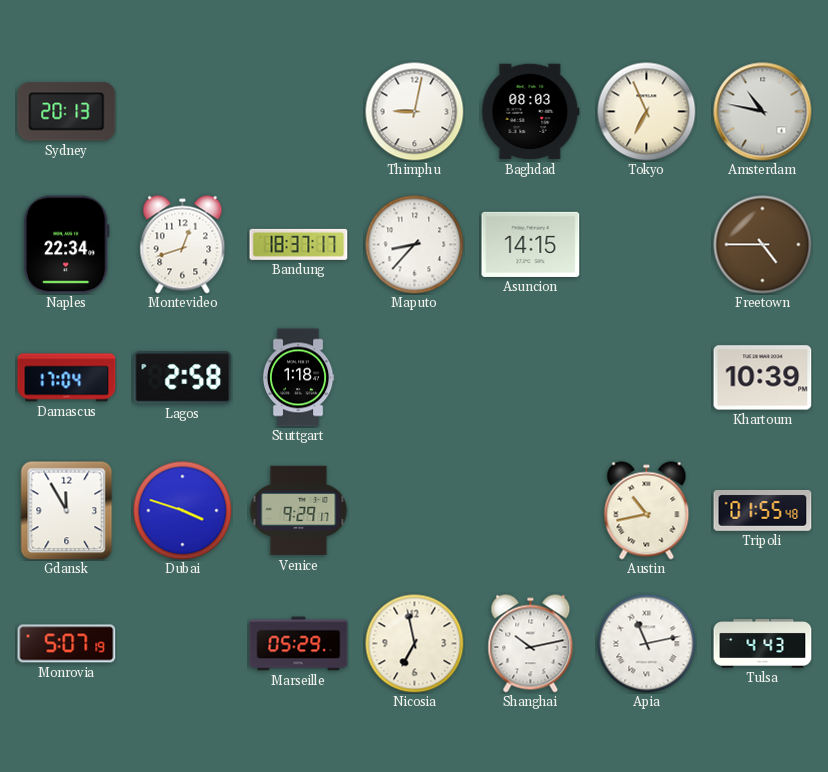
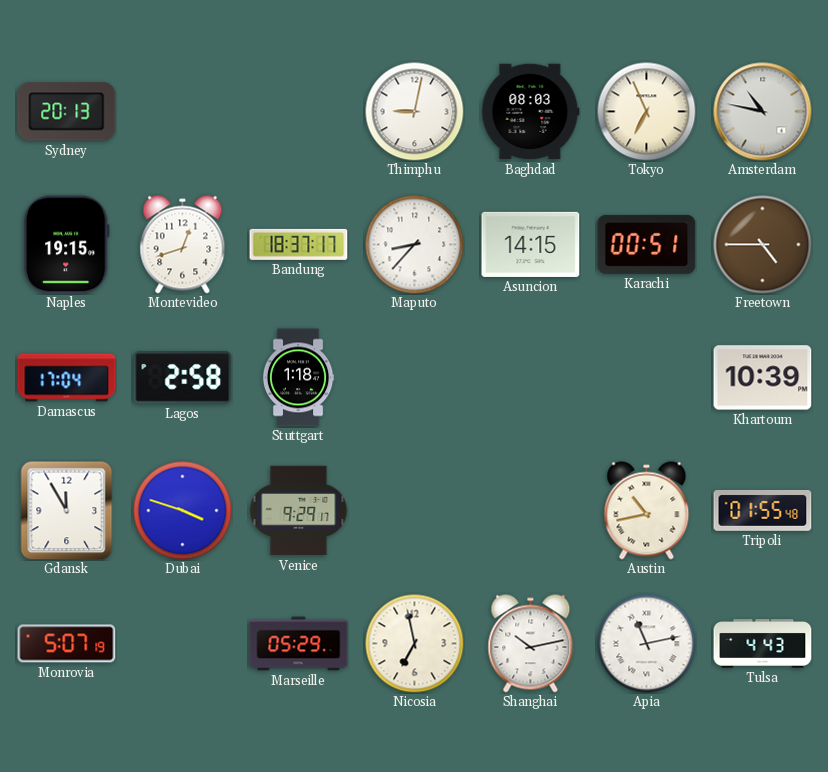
Naples: 22:34 -> 19:15 (66, 245)
Karachi: none -> 00:51 (647, 244)
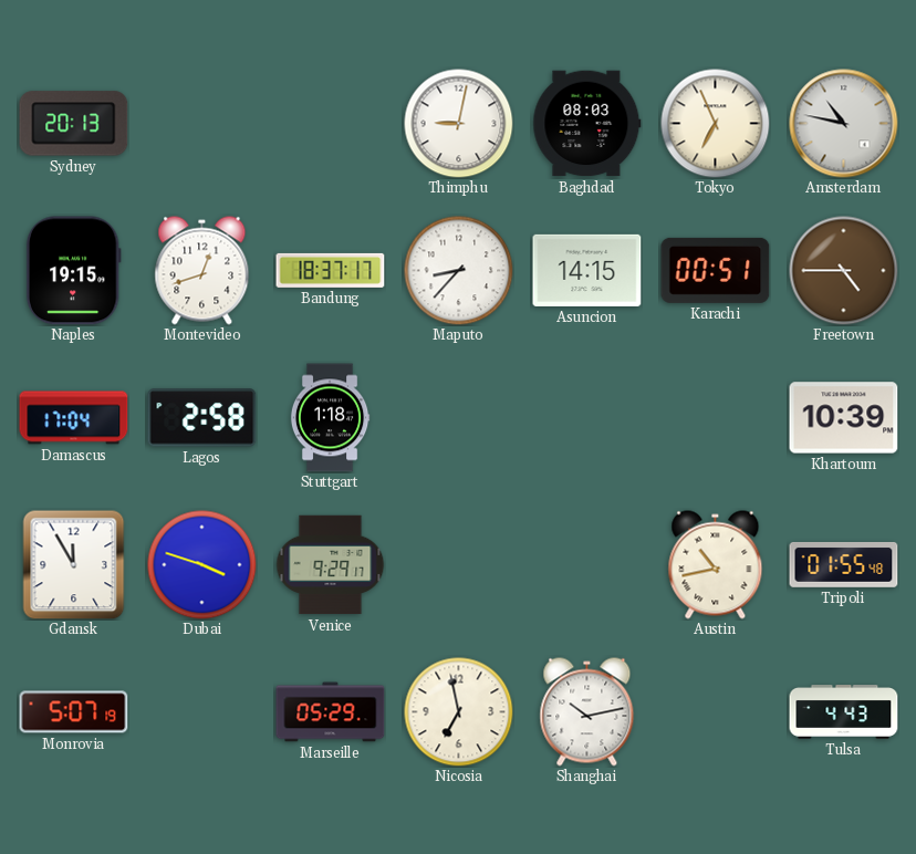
Apia: 11:13 -> none (647, 644)
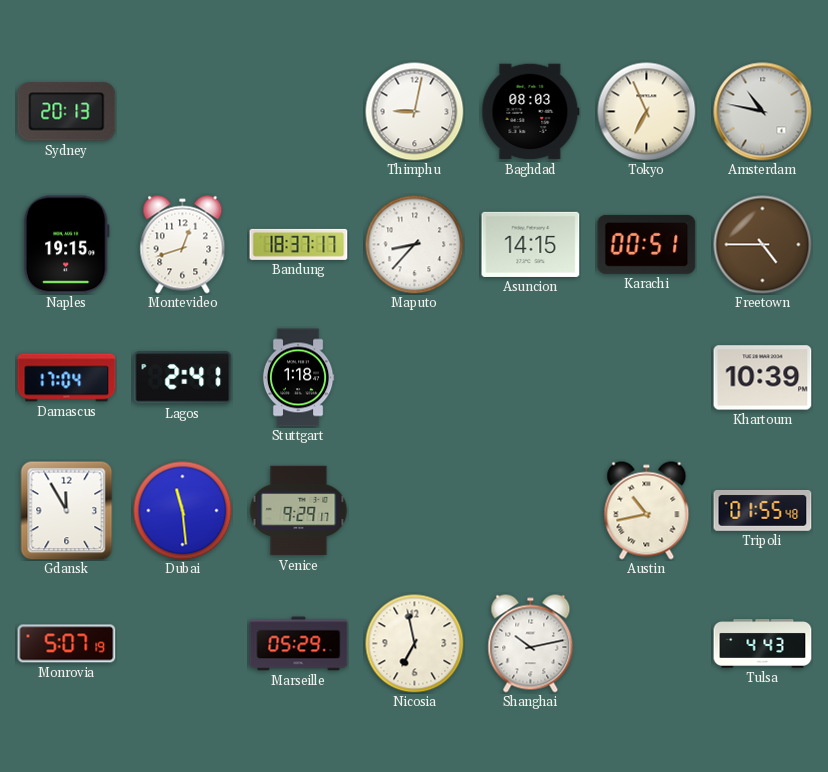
Lagos: 2:58 -> 2:41 (183, 378)
Dubai: 3:48 -> 11:29 (183, 511)
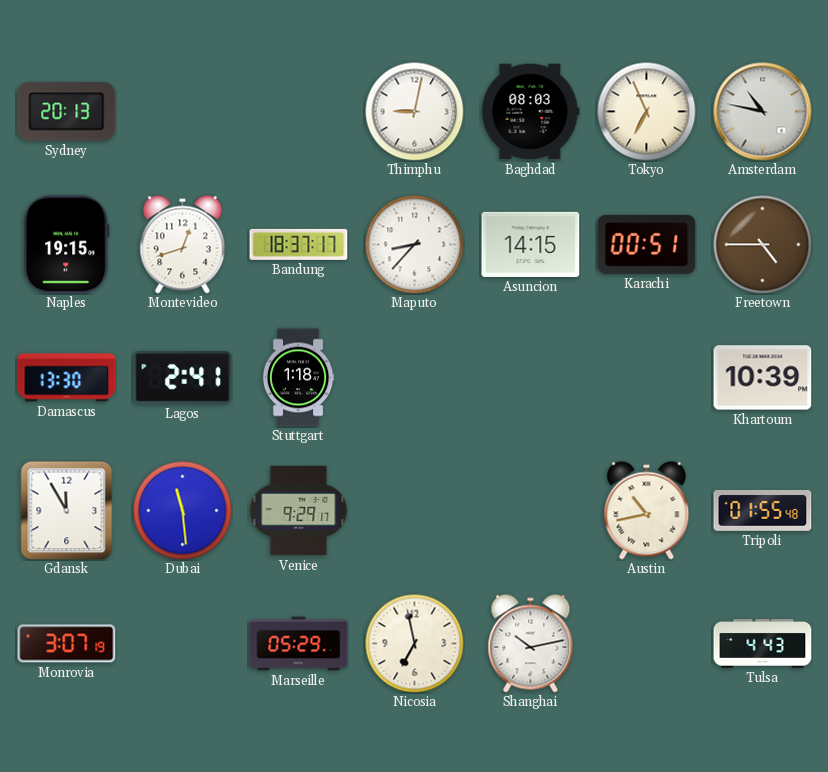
Damascus: 17:04 -> 13:30 (67, 378)
Monrovia: 5:07 -> 3:07 (67, 644)
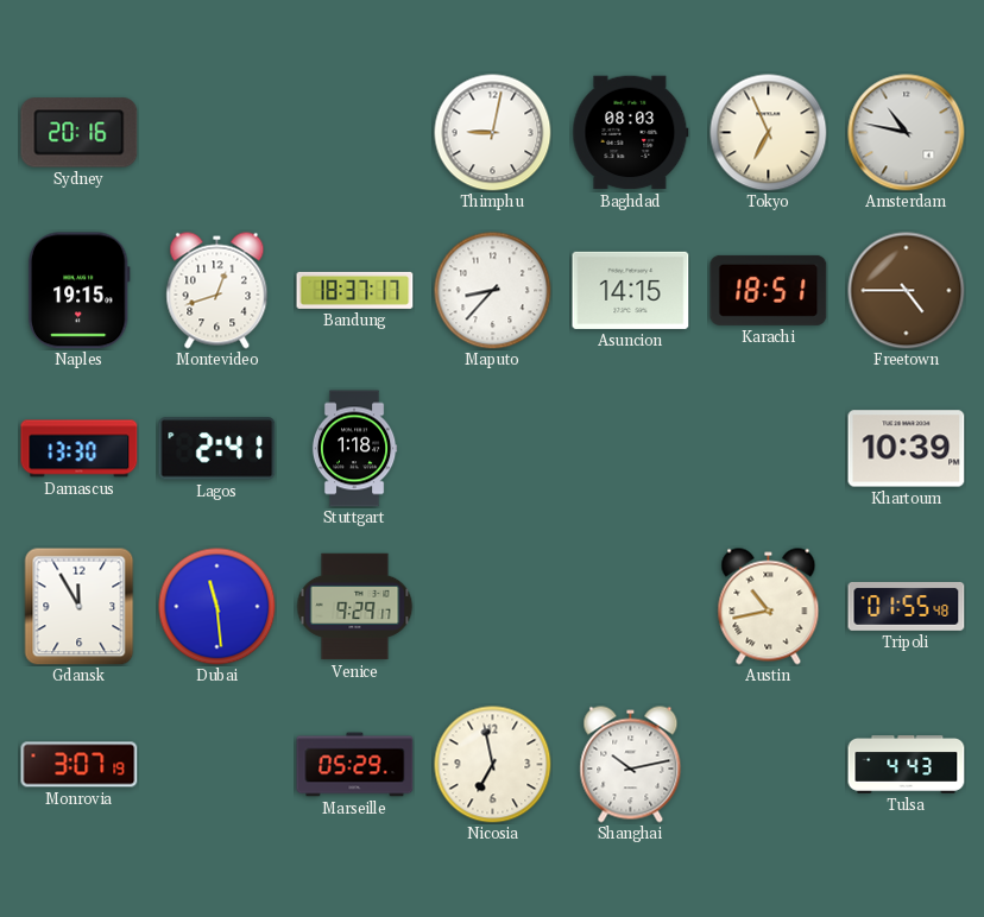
Sydney: 20:13 -> 20:16 (80, 133)
Karachi: 00:51 -> 18:51 (769, 290)
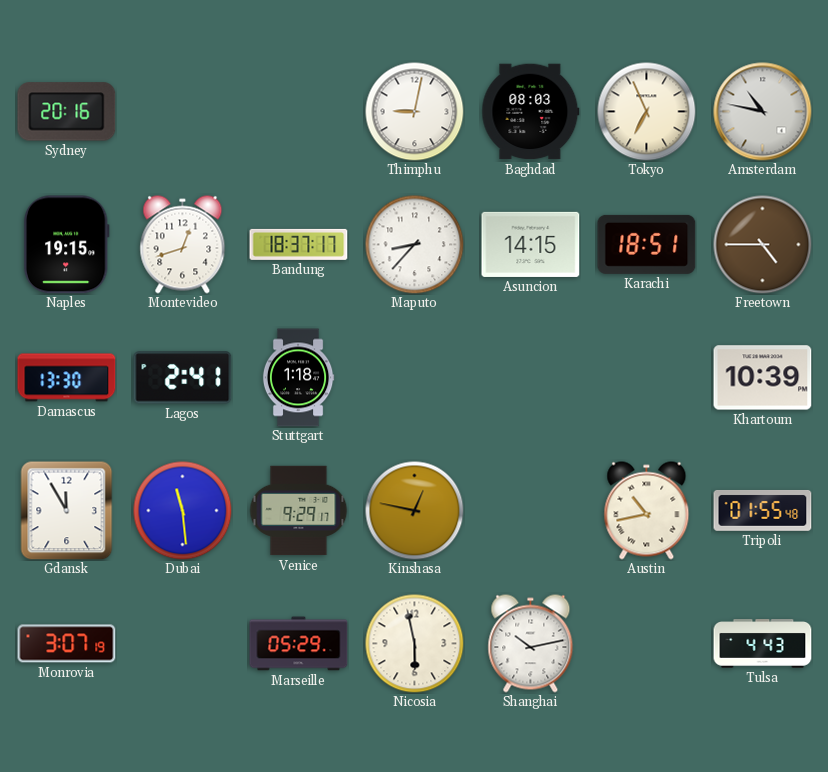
Kinshasa: none -> 12:47 (415, 511)
Nicosia: 6:58 -> 5:58 (415, 644)
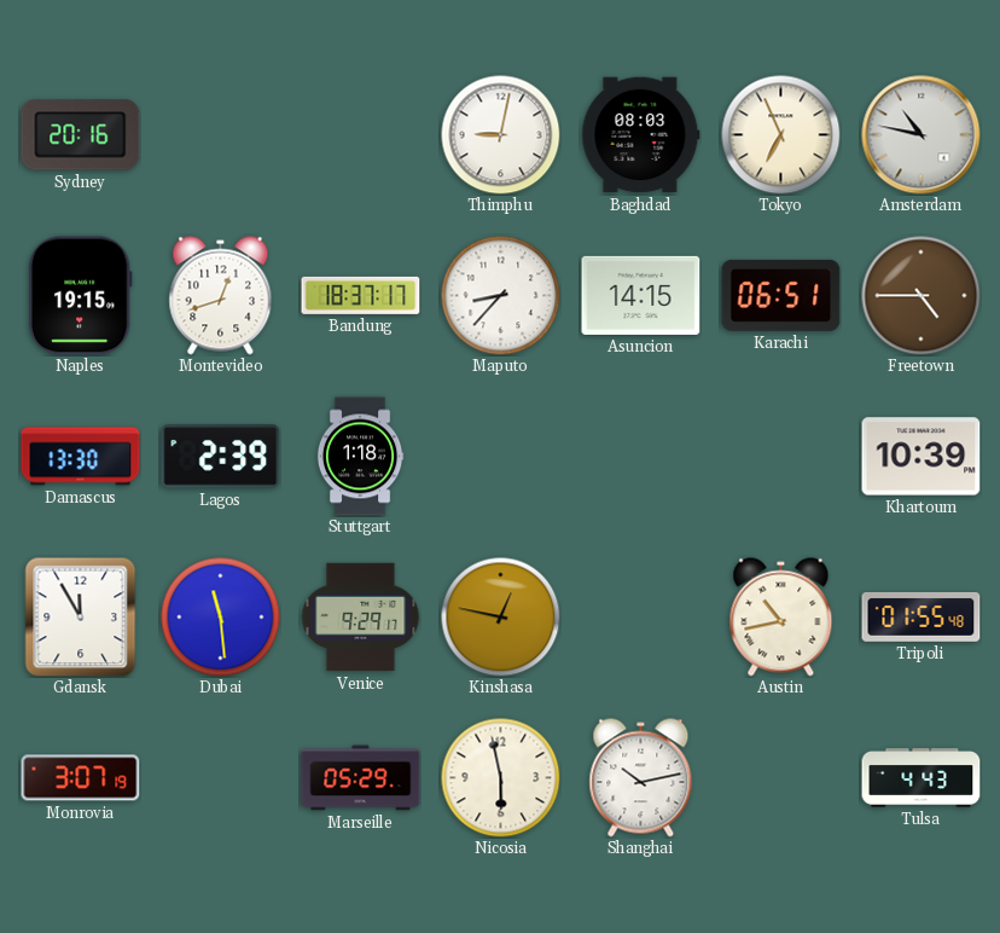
Karachi: 18:51 -> 06:51 (781, 295)
Lagos: 2:41 -> 2:39 (221, 457)
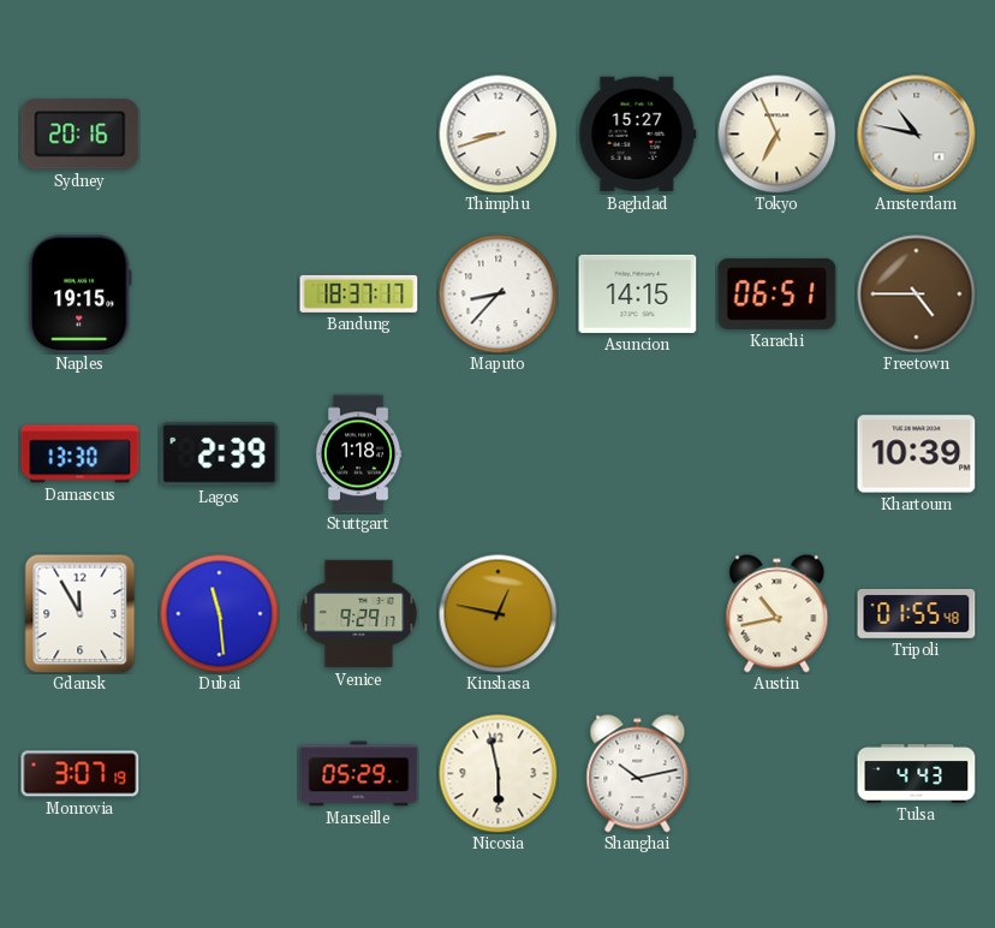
Thimphu: 9:02 -> 8:42 (499, 135)
Baghdad: 08:03 -> 15:27 (638, 135)
Montevideo: 12:42 -> none (221, 296)
